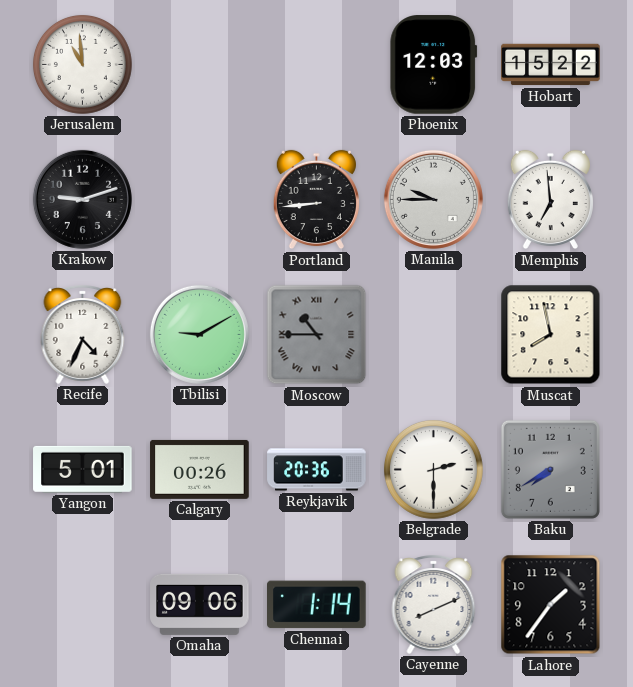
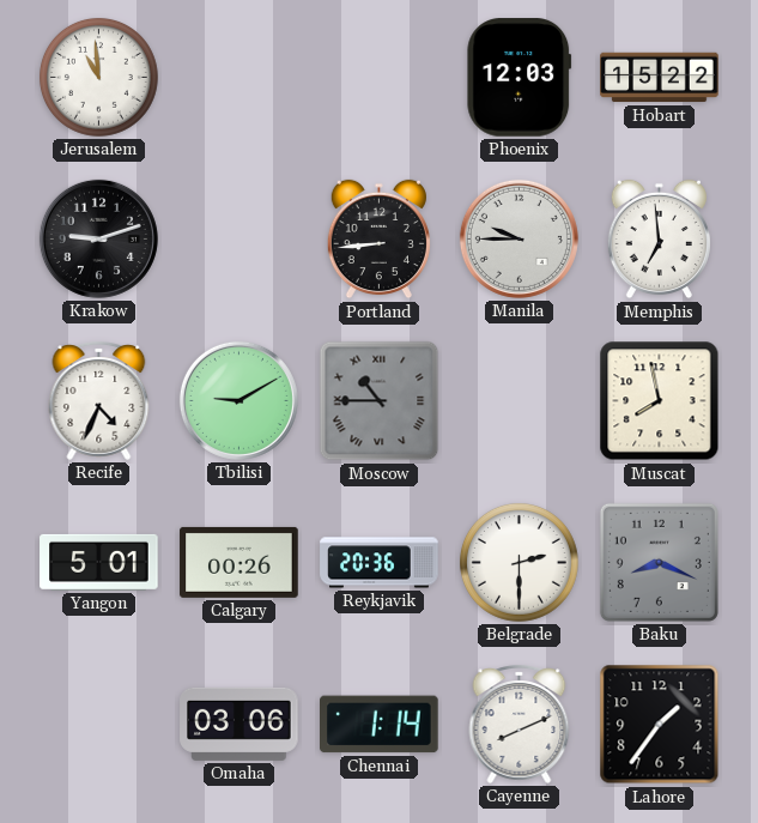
Baku: 7:40 -> 8:19 (659, 562)
Omaha: 09:06 -> 03:06 (239, 724)
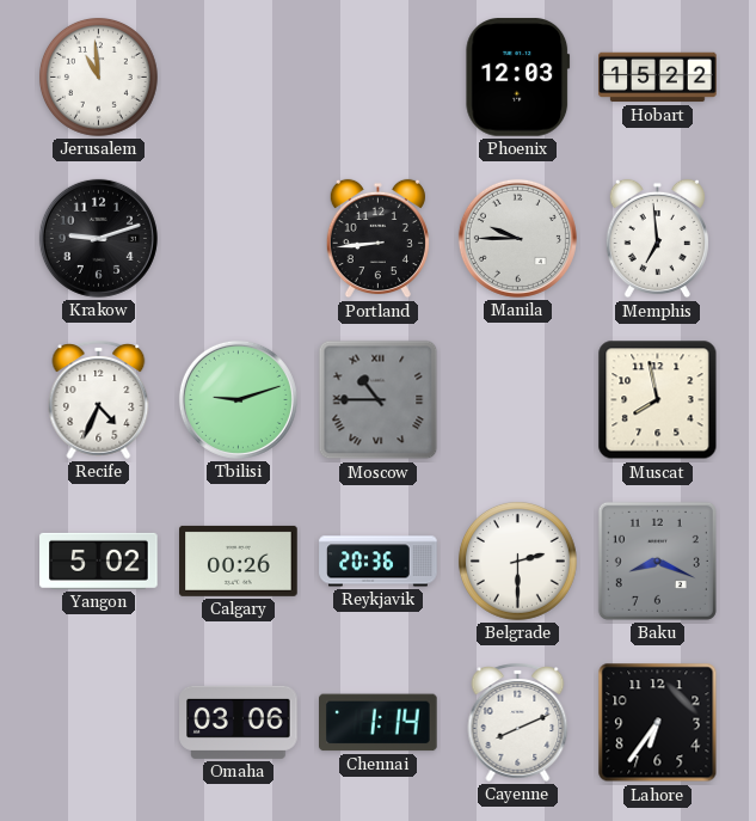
Tbilisi: 9:10 -> 9:12 (238, 399)
Yangon: 5:01 -> 5:02 (99, 560)
Lahore: 1:36 -> 6:36 (658, 723)
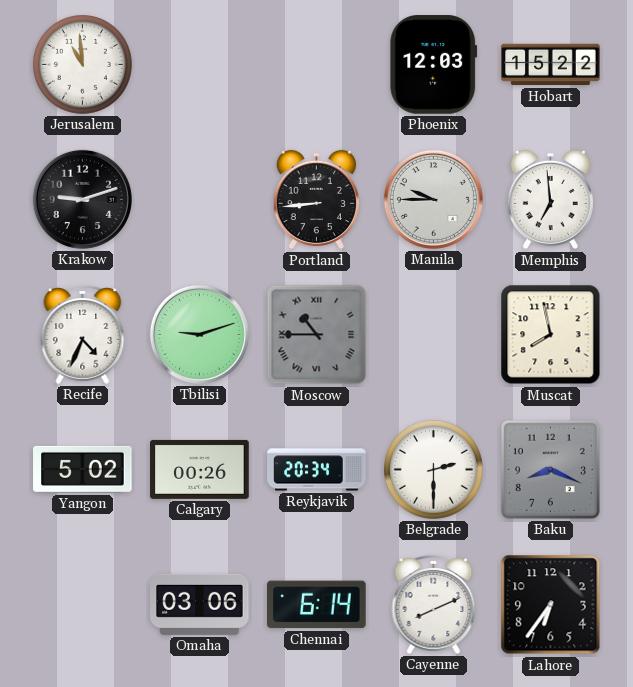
Reykjavik: 20:36 -> 20:34 (317, 470)
Chennai: 1:14 -> 6:14 (317, 605)
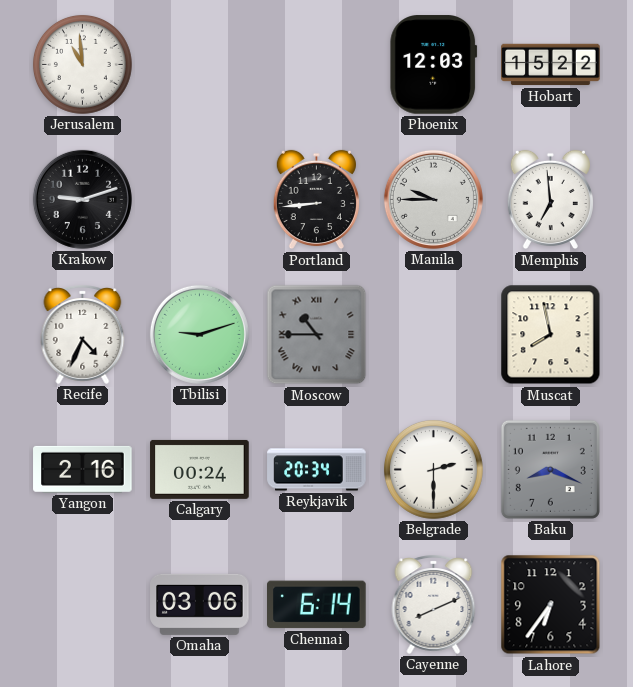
Yangon: 5:02 -> 2:16 (83, 469)
Calgary: 00:26 -> 00:24 (200, 469)
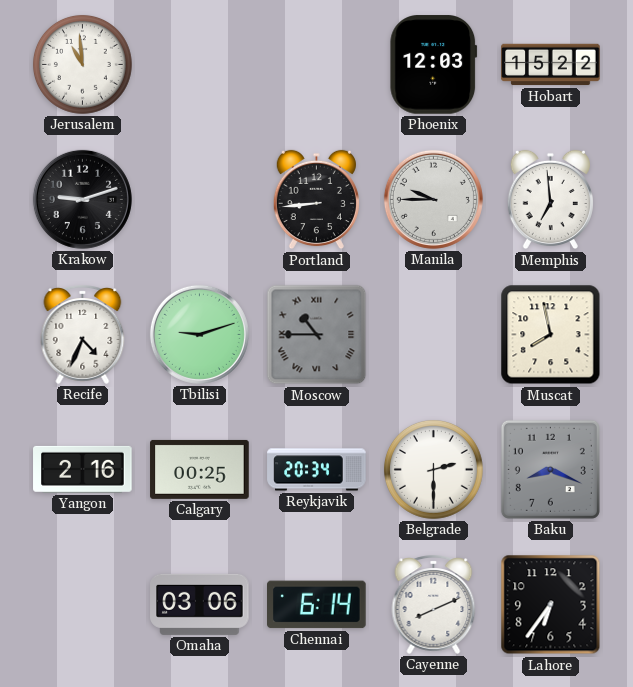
Calgary: 00:24 -> 00:25 (200, 469)
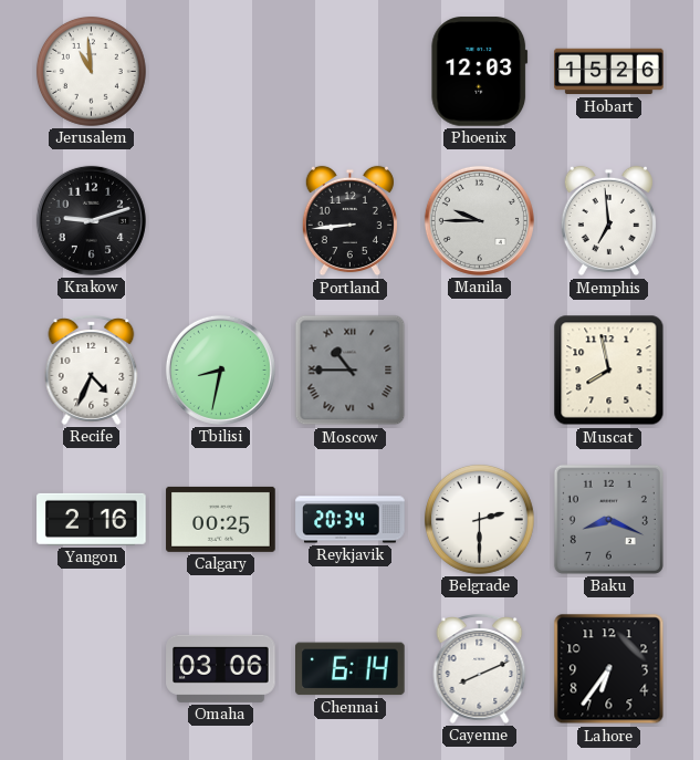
Hobart: 15:22 -> 15:26 (609, 72)
Tbilisi: 9:12 -> 8:32 (220, 369)
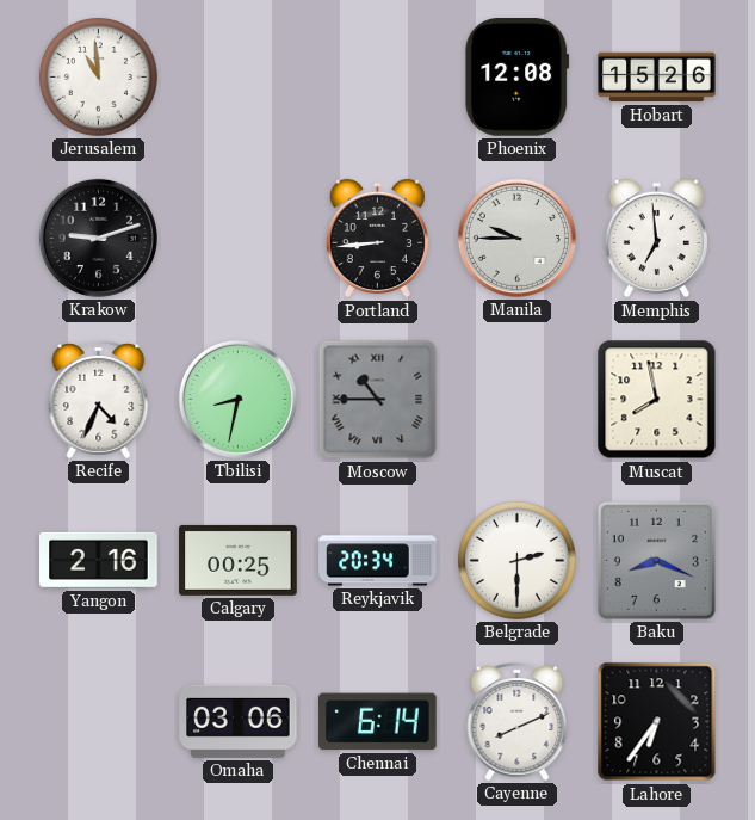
Phoenix: 12:03 -> 12:08 (518, 78)
